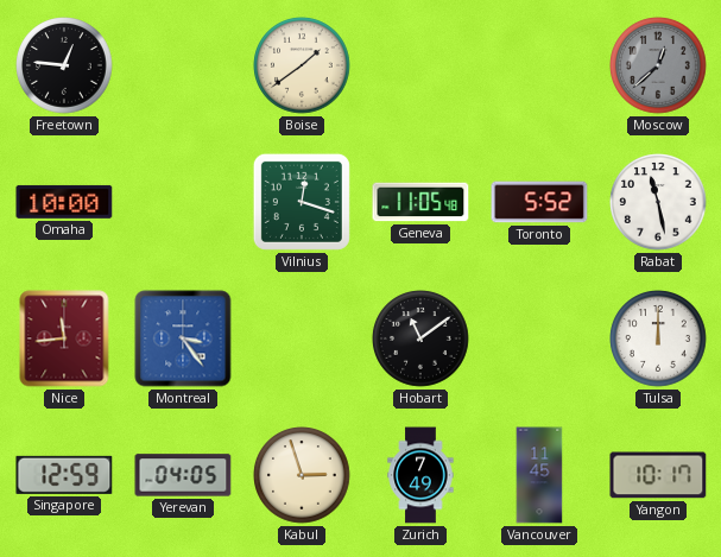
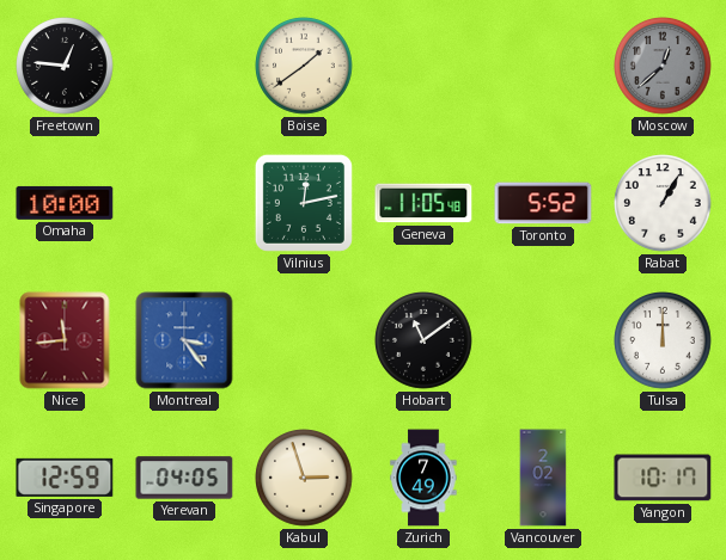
Vilnius: 12:18 -> 12:13 (304, 203)
Rabat: 11:28 -> 1:05 (663, 203)
Vancouver: 11:45 -> 2:02 (543, 478)
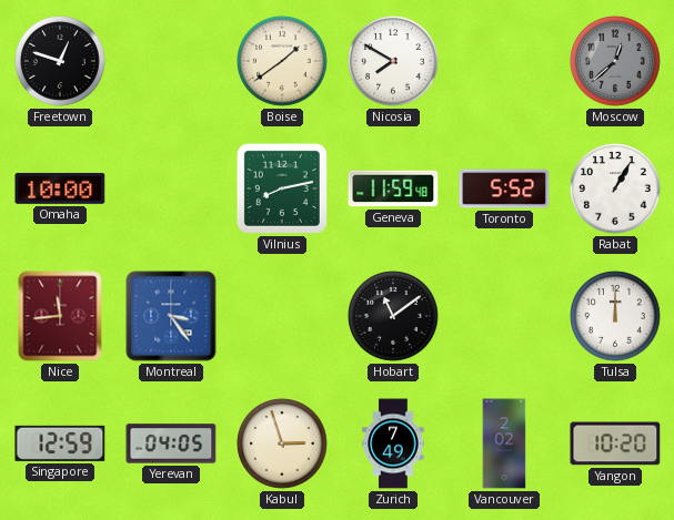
Freetown: 12:46 -> 12:48 (60, 61)
Nicosia: none -> 7:50 (393, 61)
Vilnius: 12:13 -> 8:13 (282, 188)
Geneva: 11:05 -> 11:59 (393, 188)
Yangon: 10:17 -> 10:20 (615, 443)
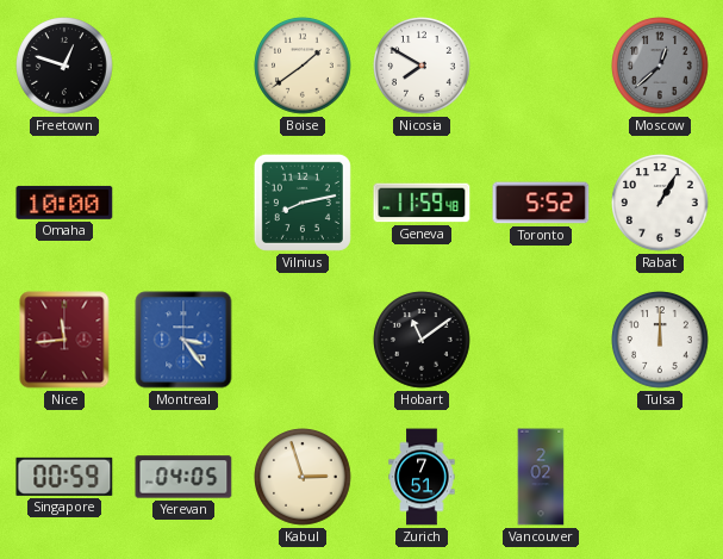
Singapore: 12:59 -> 00:59 (64, 477)
Zurich: 7:49 -> 7:51 (422, 477)
Yangon: 10:20 -> none (615, 443)
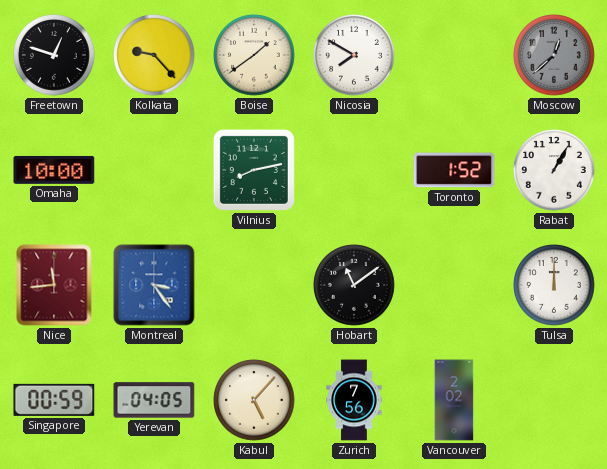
Kolkata: none -> 9:23 (154, 55)
Geneva: 11:59 -> none (422, 203)
Toronto: 5:52 -> 1:52 (454, 170)
Kabul: 2:57 -> 5:07 (254, 400)
Zurich: 7:51 -> 7:56 (354, 400)
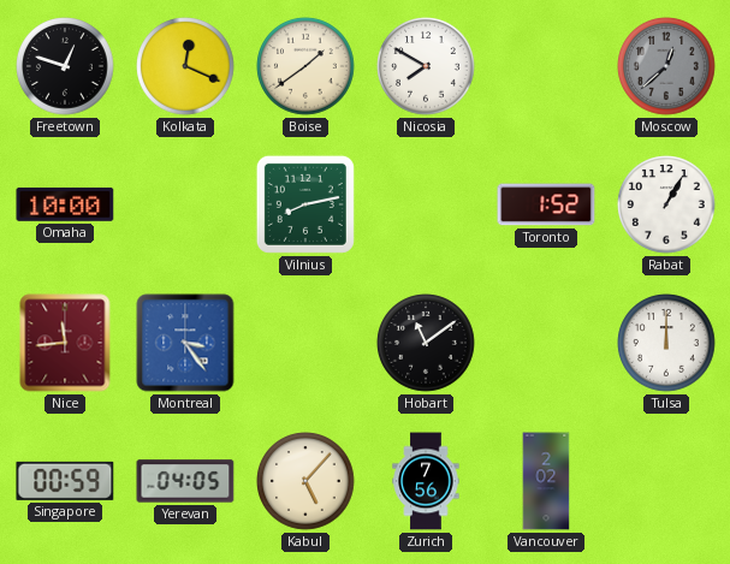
Kolkata: 9:23 -> 12:19 (185, 66)
